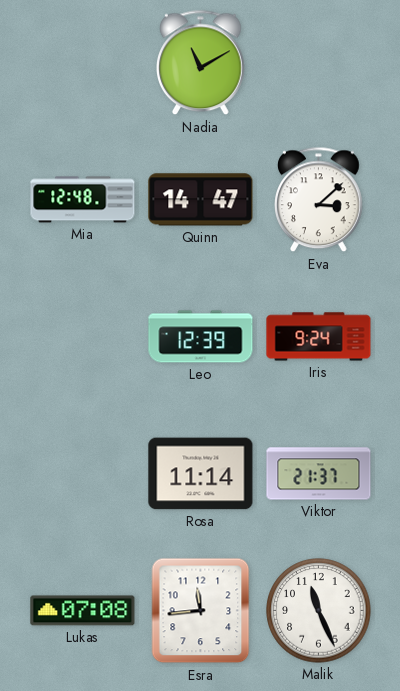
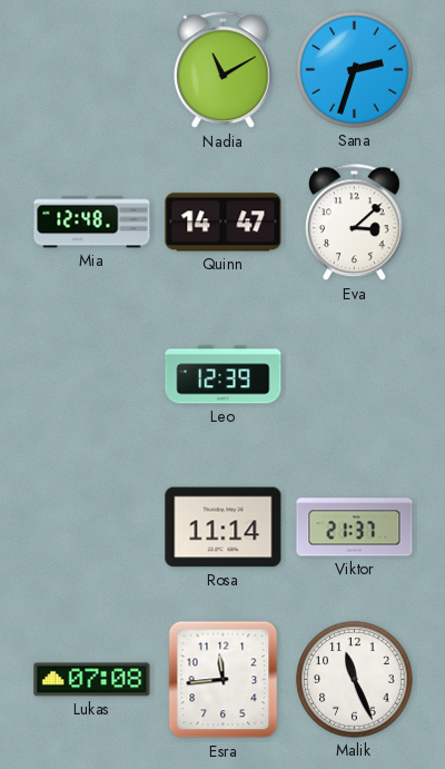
Sana: none -> 2:33 (355, 70)
Iris: 9:24 -> none (319, 337)
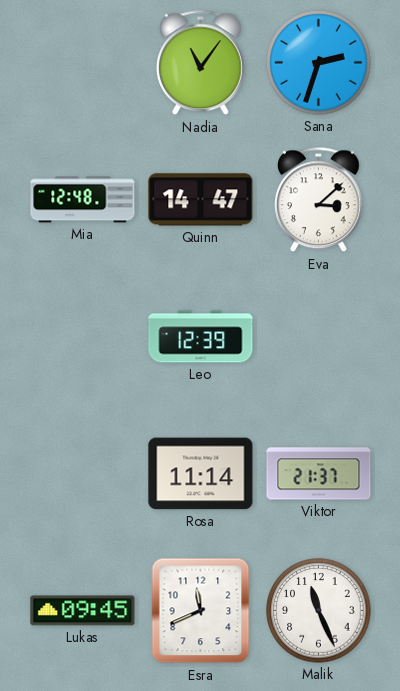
Nadia: 11:10 -> 11:06 (201, 63)
Lukas: 07:08 -> 09:45 (83, 611)
Esra: 11:44 -> 11:41 (201, 611)
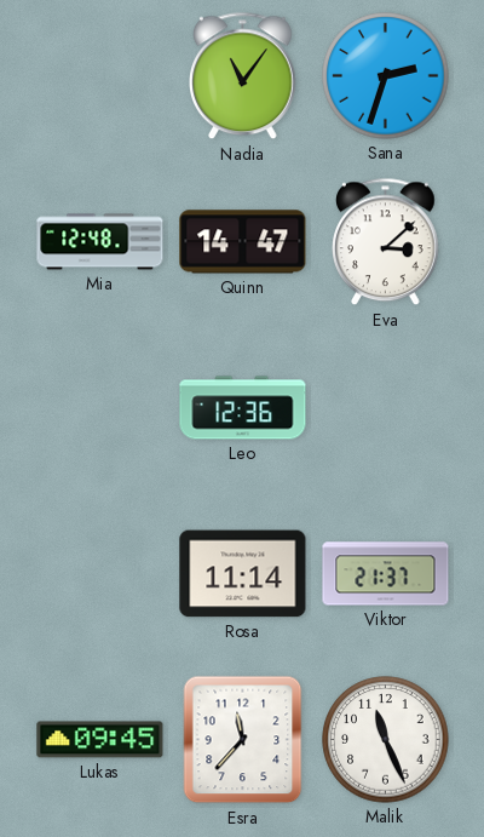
Leo: 12:39 -> 12:36 (243, 408)
Esra: 11:41 -> 11:37 (243, 740)
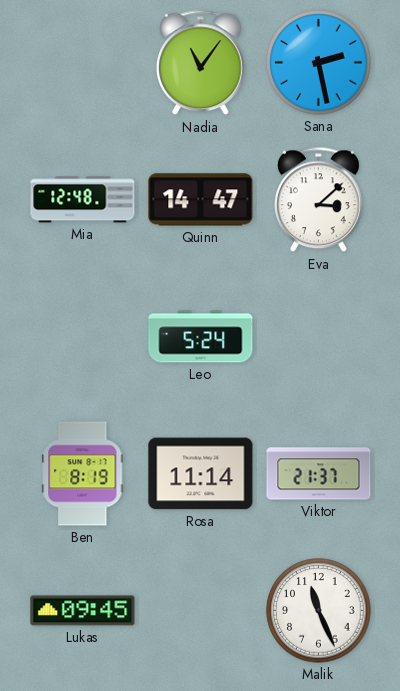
Sana: 2:33 -> 2:28 (319, 63)
Leo: 12:36 -> 5:24 (201, 337)
Ben: none -> 8:19 (83, 474)
Esra: 11:37 -> none (243, 740)
